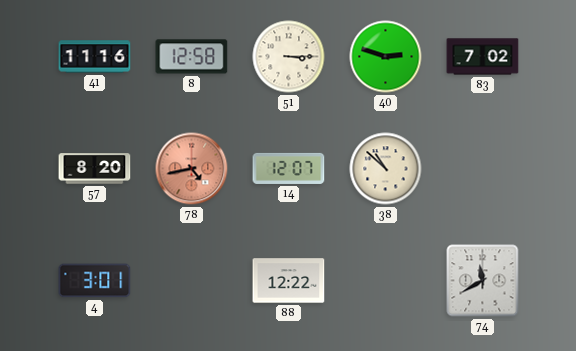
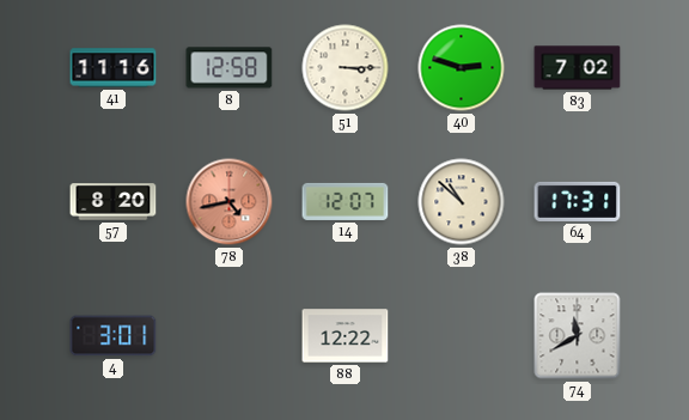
64: none -> 17:31 (578, 201)
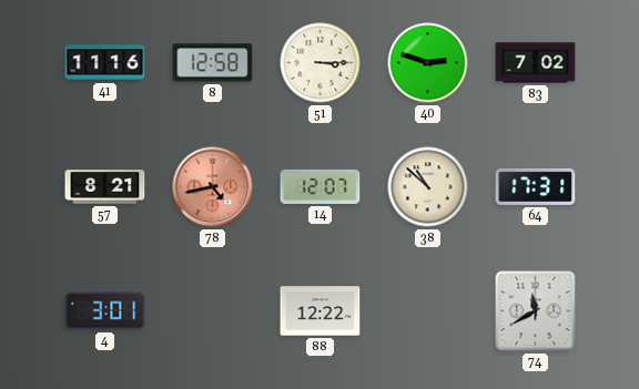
57: 8:20 -> 8:21 (105, 187)
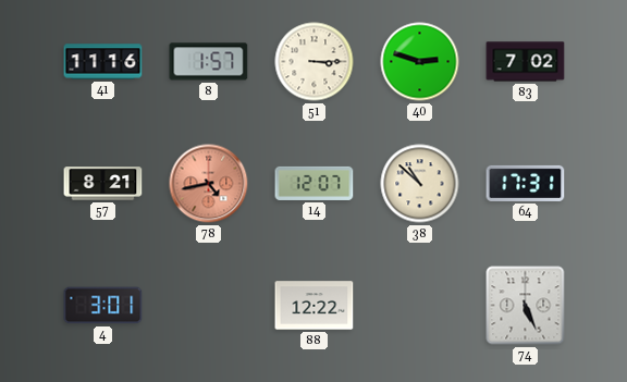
8: 12:58 -> 1:57 (209, 62)
74: 11:40 -> 5:26 (526, 306)
